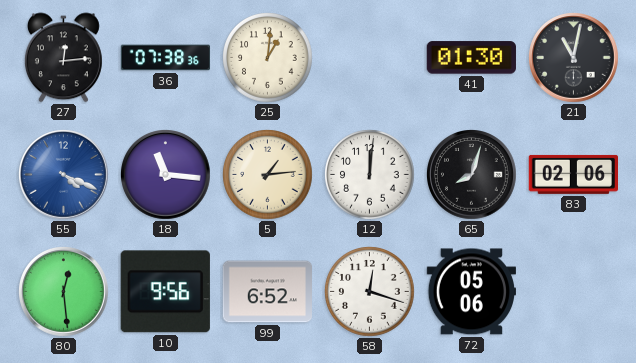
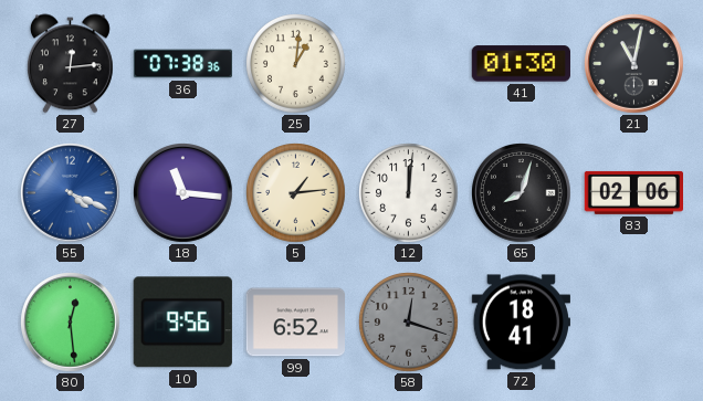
58 dial: white -> grey (409, 323)
72: 05:06 -> 18:41 (521, 323)
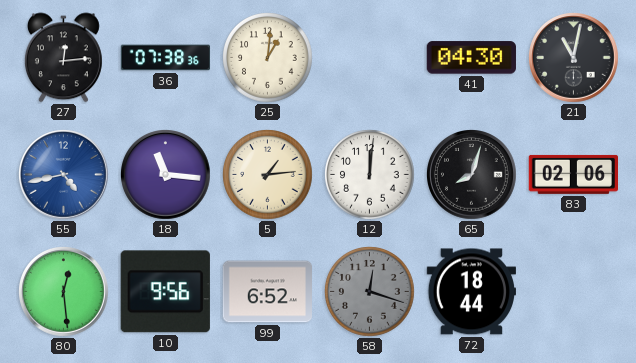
41: 01:30 -> 04:30 (471, 58)
55: 4:19 -> 4:43 (64, 175)
72: 18:41 -> 18:44 (471, 292)
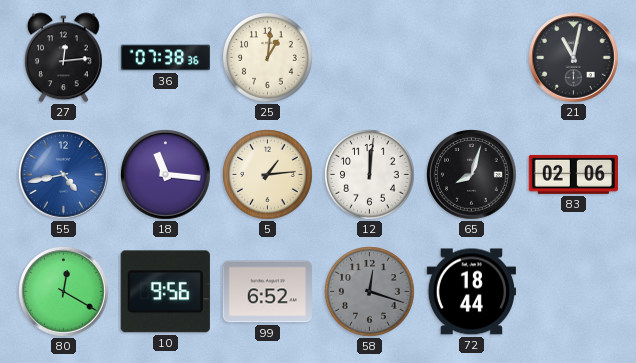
41: 04:30 -> none (471, 58)
80: 12:29 -> 12:20 (64, 292)
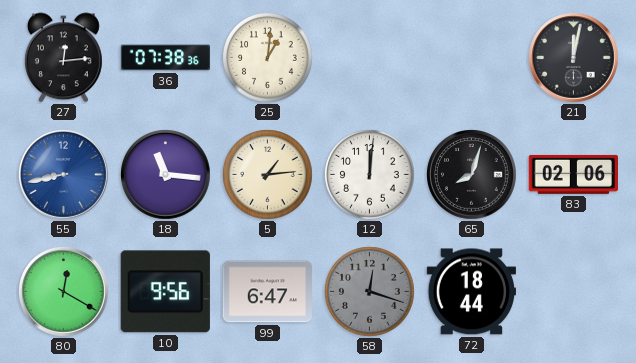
21: 11:02 -> 12:02 (574, 58)
55: 4:43 -> 8:43 (64, 175)
99: 6:52 -> 6:47 (267, 292)
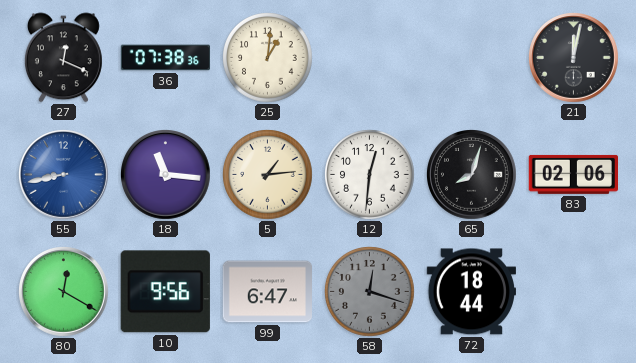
27: 12:14 -> 12:19 (63, 58)
12: 12:01 -> 12:31 (370, 175)
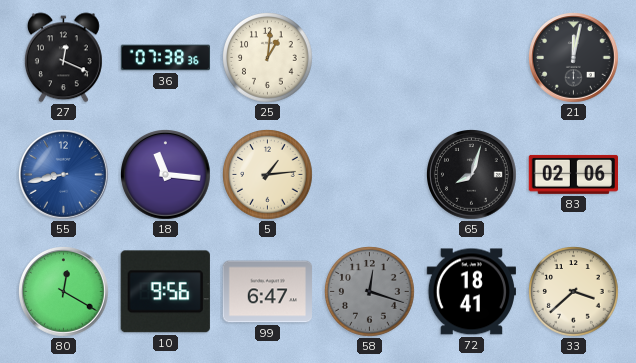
12: 12:31 -> none (370, 175)
72: 18:44 -> 18:41 (471, 292)
33: none -> 3:38 (574, 292)
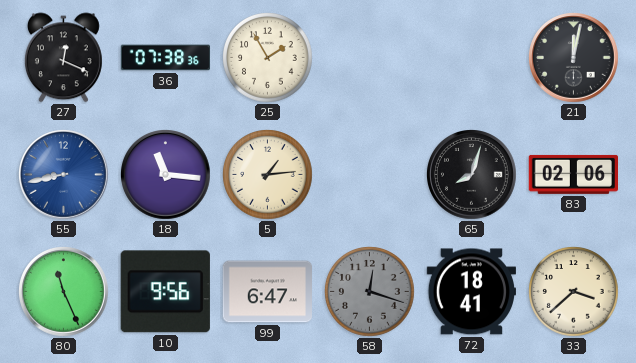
25: 1:01 -> 1:55 (268, 58)
80: 12:20 -> 11:26 (64, 292)
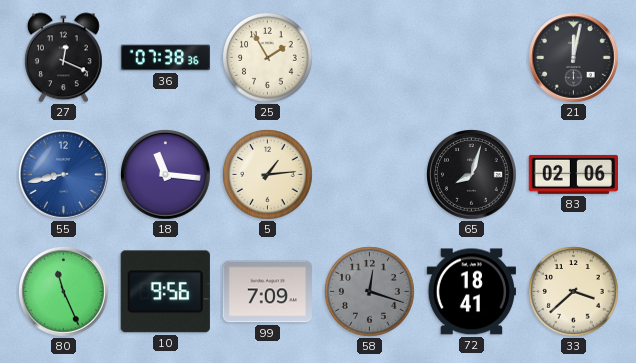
99: 6:47 -> 7:09 (267, 292)
